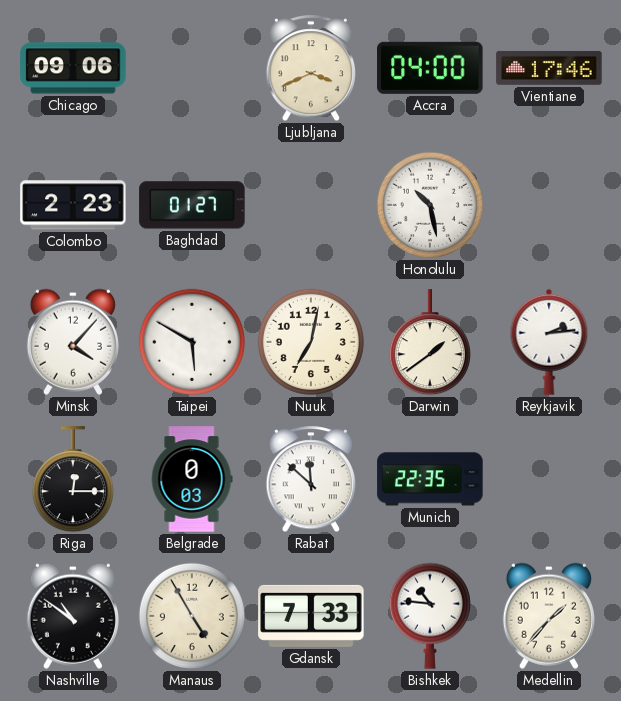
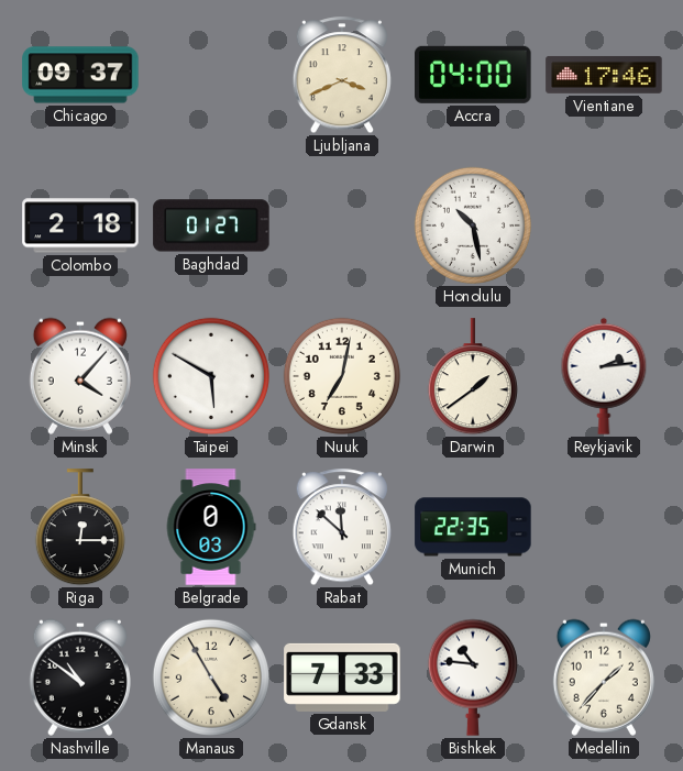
Chicago: 09:06 -> 09:37 (80, 75)
Colombo: 2:23 -> 2:18 (80, 225)
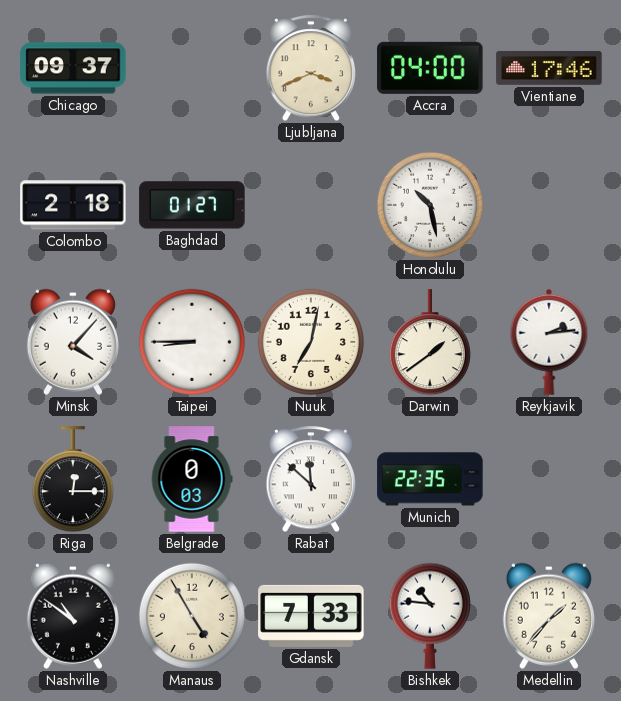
Taipei: 5:50 -> 8:45 (192, 342)
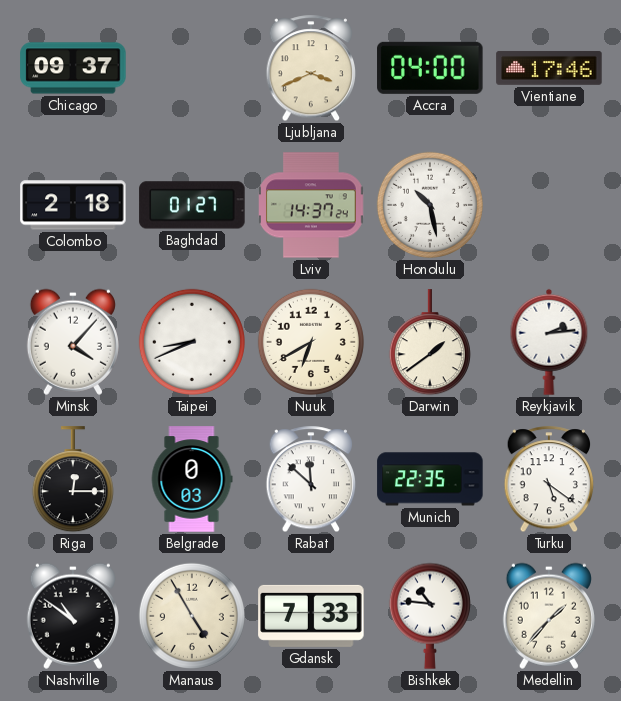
Lviv: none -> 14:37 (312, 205)
Taipei: 8:45 -> 8:41 (192, 342)
Nuuk: 7:02 -> 6:40 (311, 342)
Turku: none -> 5:21 (549, 480)
